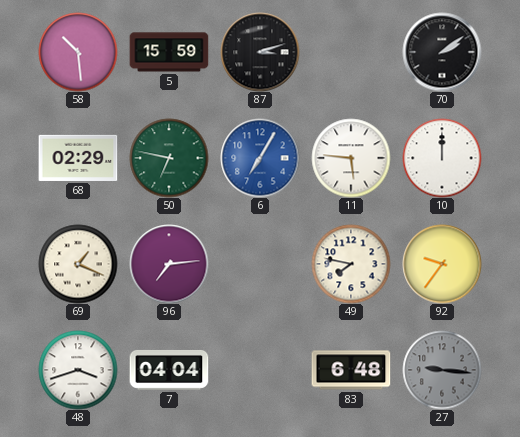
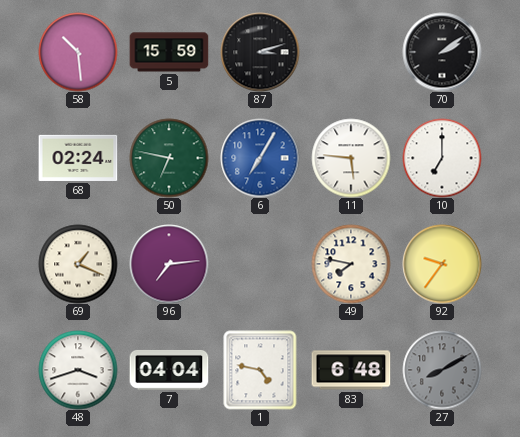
68: 02:29 -> 02:24 (78, 158)
10: 12:00 -> 7:00 (442, 158)
1: none -> 4:47 (260, 370)
27: 9:16 -> 8:10 (442, 370)
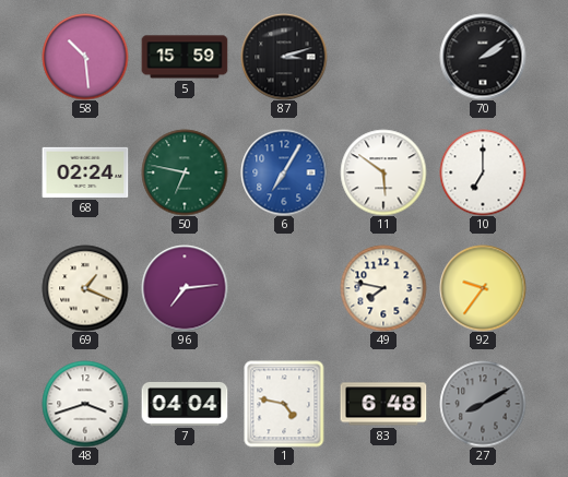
11: 5:46 -> 5:51 (383, 172)
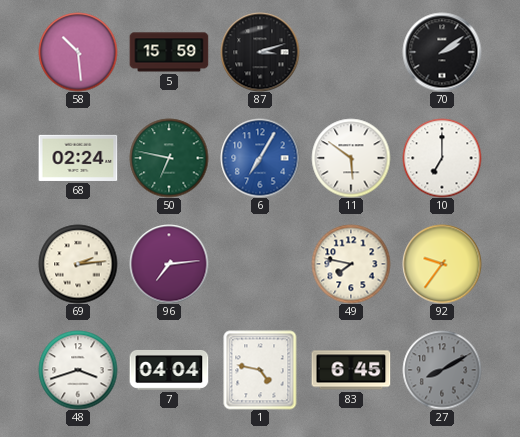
69: 1:19 -> 2:14 (78, 264)
83: 6:48 -> 6:45 (351, 370)
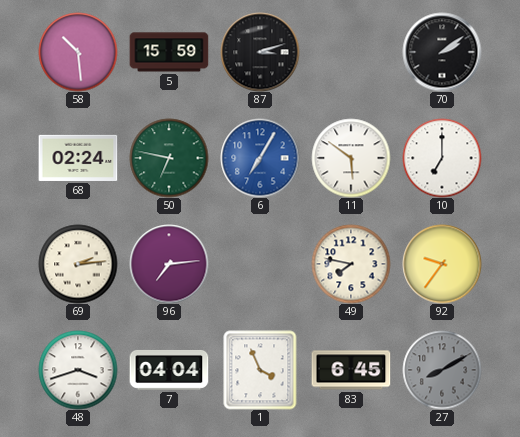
1: 4:47 -> 3:56 (260, 370)
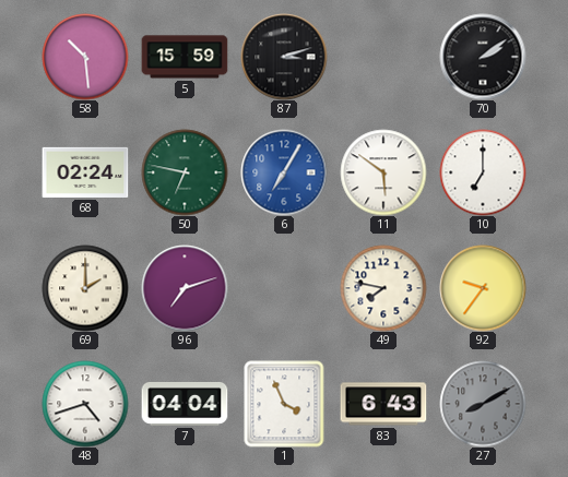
69: 2:14 -> 2:00 (85, 288)
96: 7:14 -> 7:12 (185, 288)
48: 3:42 -> 4:42 (85, 404)
83: 6:45 -> 6:43 (383, 404)
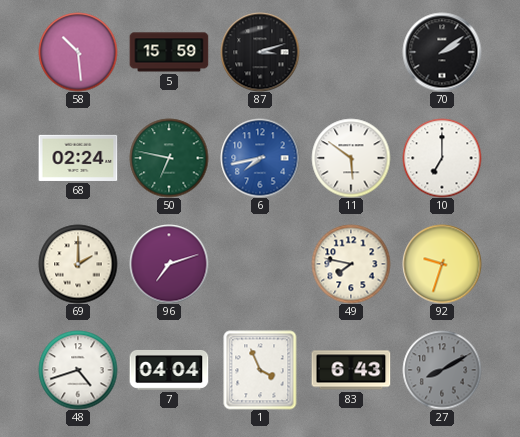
6: 7:05 -> 7:43 (260, 158)
92: 9:36 -> 9:33 (442, 264)
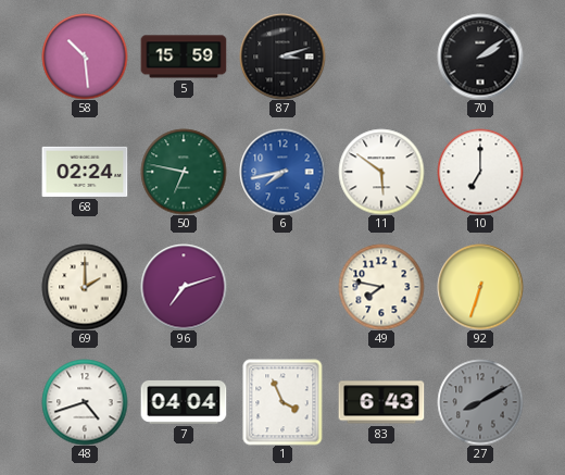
92: 9:33 -> 6:33 (480, 287)
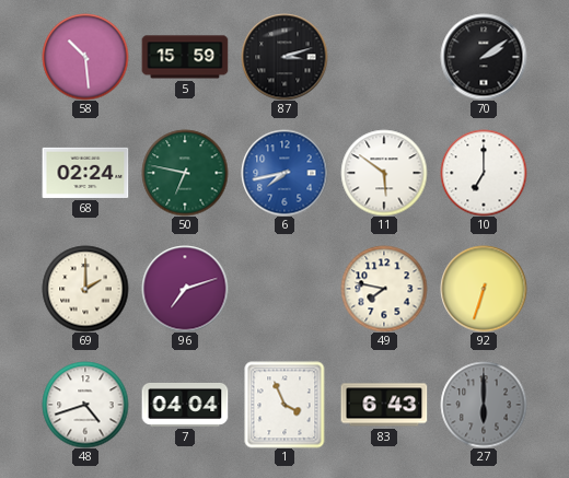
27: 8:10 -> 6:00 (484, 405)
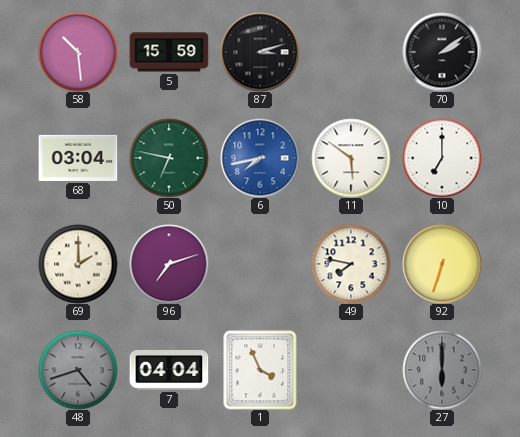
68: 02:24 -> 03:04 (78, 158)
48 dial: white -> grey (78, 370)
83: 6:43 -> none (384, 405)
